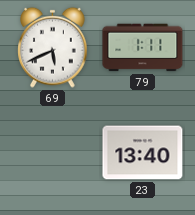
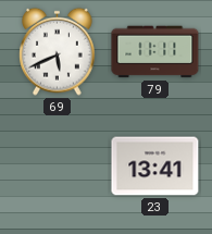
79: 1:11 -> 11:11 (155, 52)
23: 13:40 -> 13:41 (155, 167)
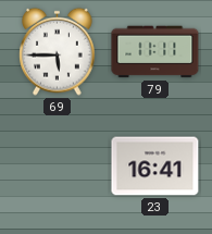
69: 5:41 -> 5:45 (58, 51)
23: 13:41 -> 16:41 (155, 167)
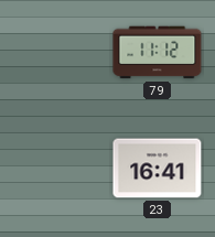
69: 5:45 -> none (58, 51)
79: 11:11 -> 11:12 (158, 53)
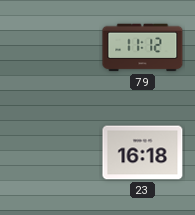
23: 16:41 -> 16:18 (143, 153)
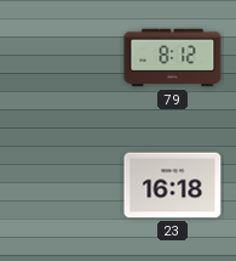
79: 11:12 -> 8:12 (173, 58)
